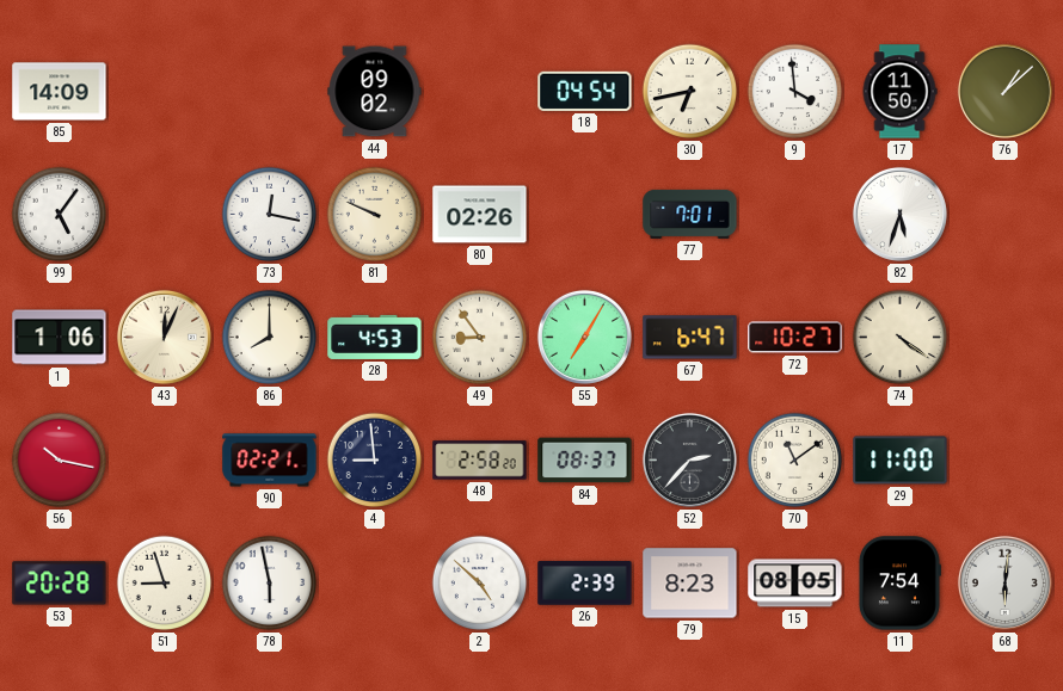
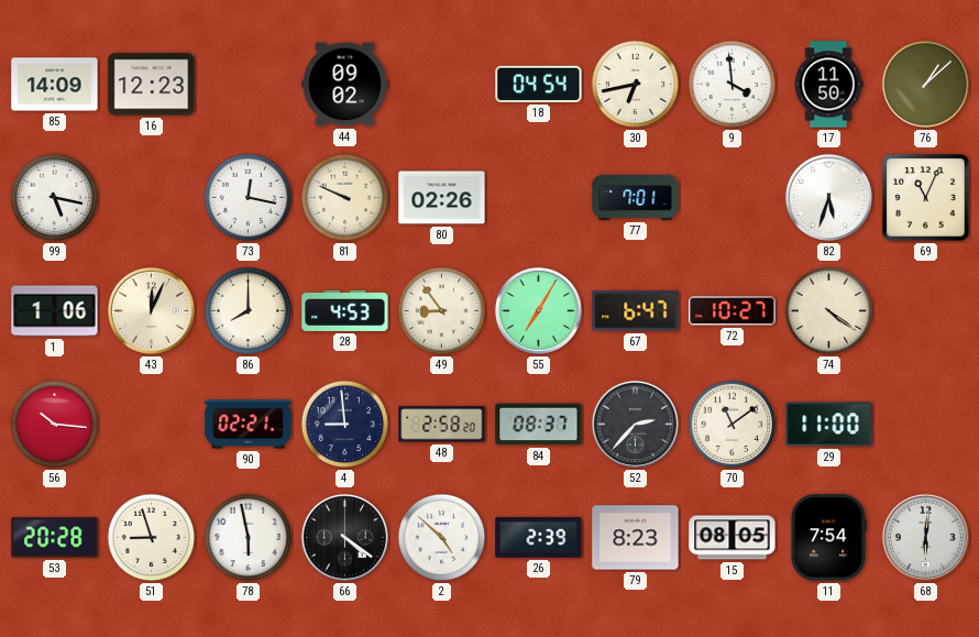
16: none -> 12:23 (152, 85)
99: 5:06 -> 5:17 (55, 198)
69: none -> 11:04 (926, 198)
56: 10:17 -> 10:16 (55, 425)
66: none -> 4:21 (344, 537)
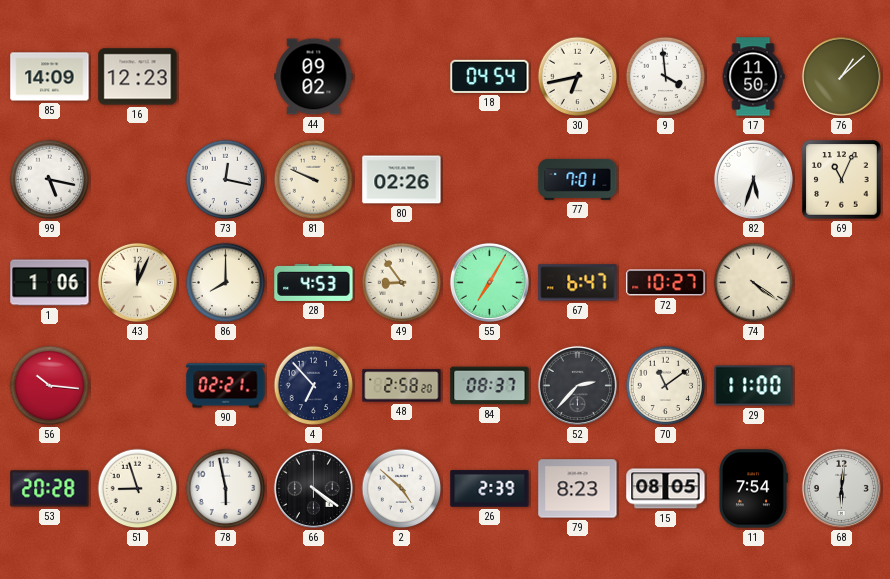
4: 8:59 -> 6:53 (314, 386)
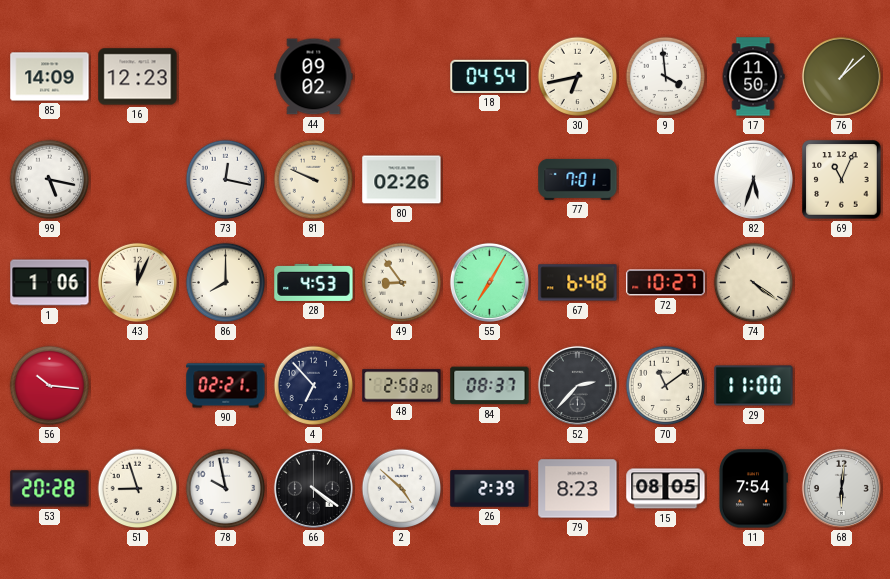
67: 6:47 -> 6:48 (578, 283)
78: 5:58 -> 9:58 (226, 489)
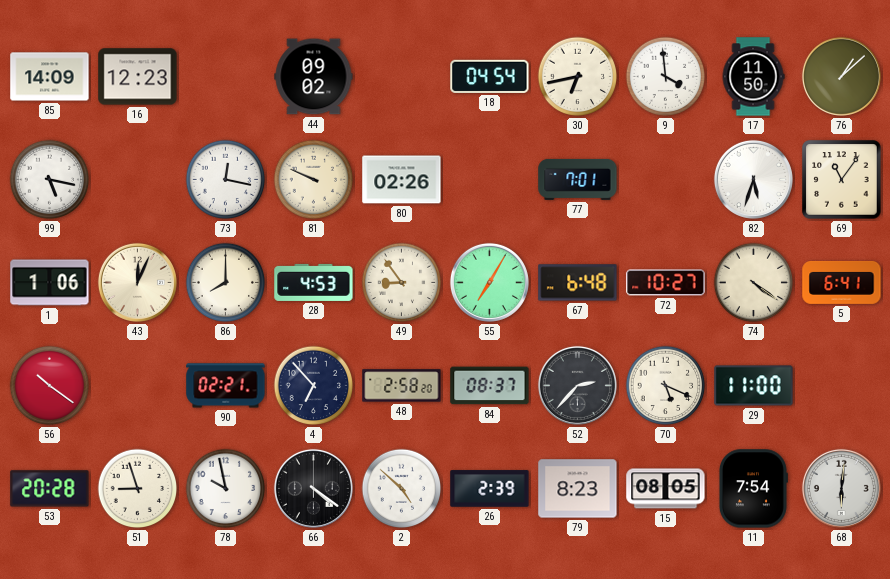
69: 11:04 -> 11:06 (842, 180)
5: none -> 6:41 (842, 282)
56: 10:16 -> 10:21 (50, 386)
70: 11:09 -> 5:19 (666, 386)
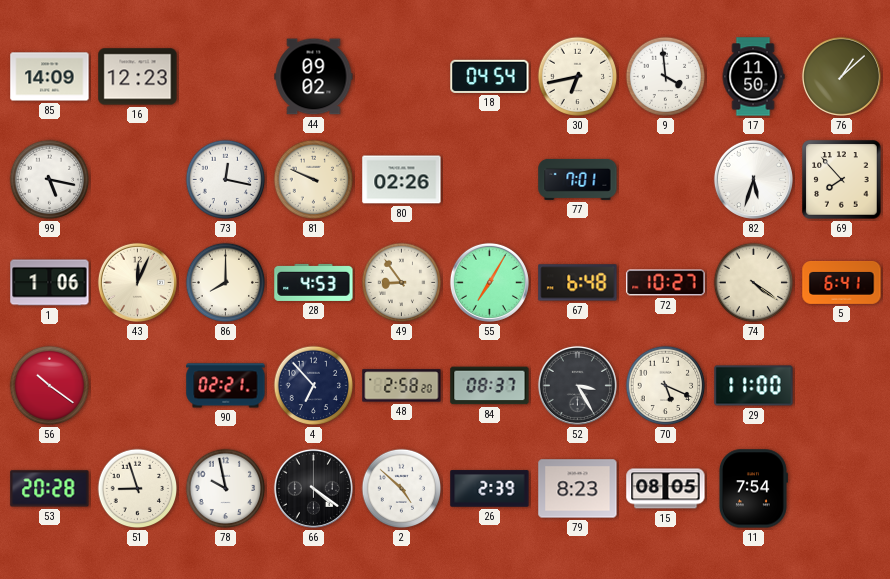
69: 11:06 -> 7:53 (842, 180)
52: 2:37 -> 3:25 (577, 385)
68: 6:01 -> none (841, 488)
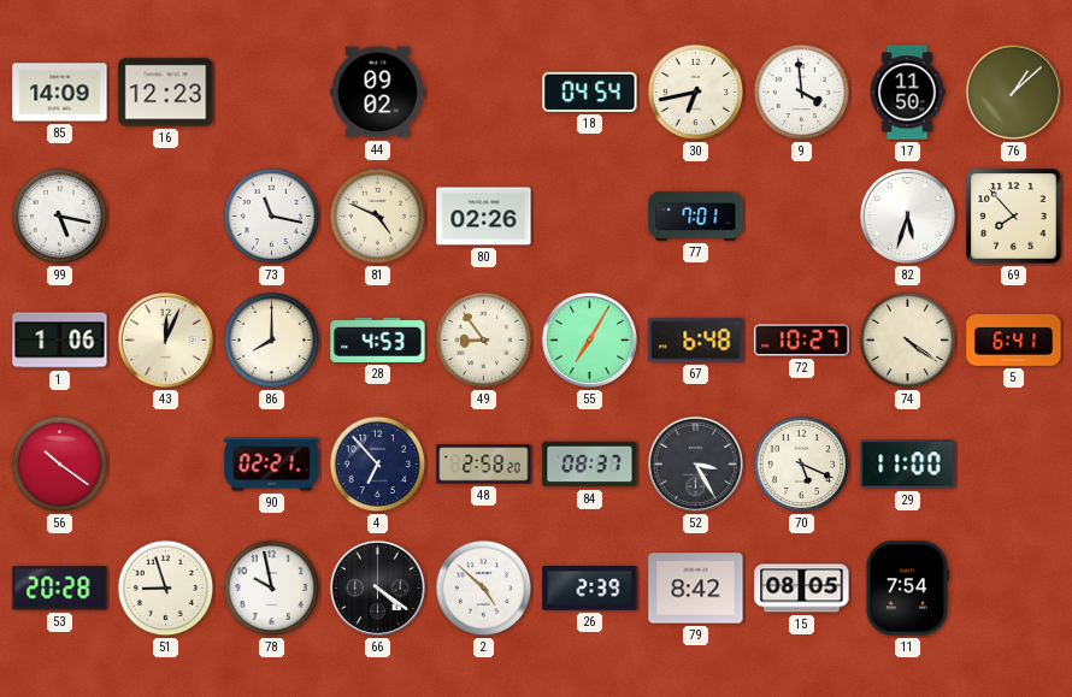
73: 12:17 -> 11:17 (272, 217)
81: 9:49 -> 4:49 (378, 217)
79: 8:23 -> 8:42 (696, 589)
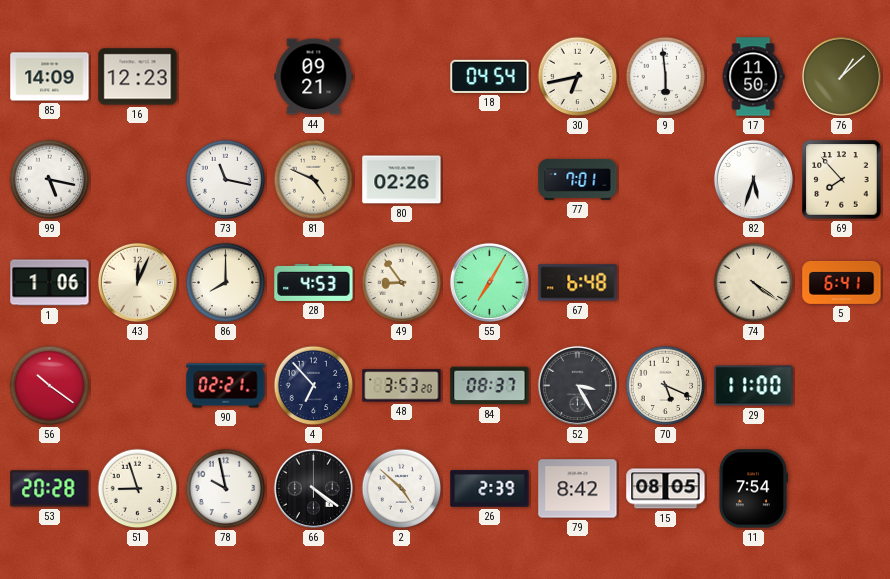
44: 09:02 -> 09:21 (314, 77)
9: 3:59 -> 5:59 (666, 77)
72: 10:27 -> none (802, 341)
48: 2:58 -> 3:53 (402, 386)
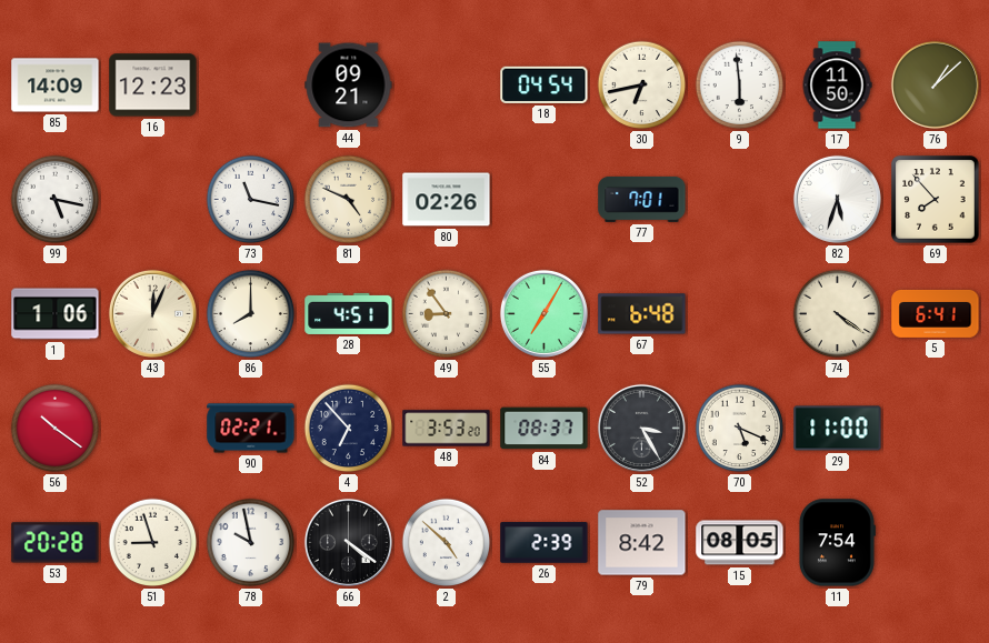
28: 4:53 -> 4:51 (349, 313)
